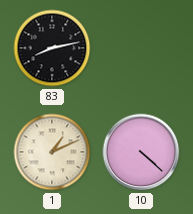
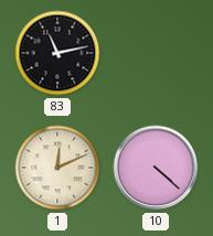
83: 8:13 -> 11:13 (57, 53)
1: 1:11 -> 12:11 (57, 168)
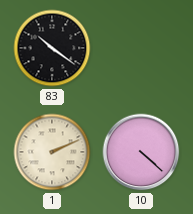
83: 11:13 -> 10:21 (52, 48)
1: 12:11 -> 2:11 (52, 152)
